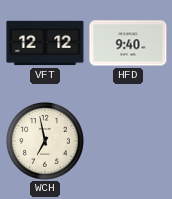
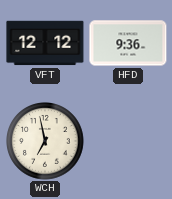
HFD: 9:40 -> 9:36 (128, 43)
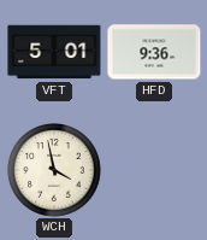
VFT: 12:12 -> 5:01 (54, 52)
WCH: 6:58 -> 3:58 (55, 171)
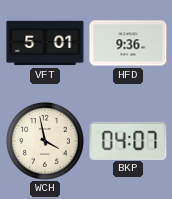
BKP: none -> 04:07 (128, 140)
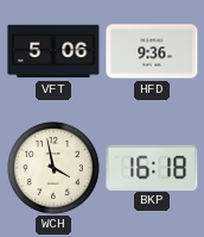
VFT: 5:01 -> 5:06 (53, 51)
BKP: 04:07 -> 16:18 (152, 167)
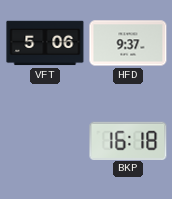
HFD: 9:36 -> 9:37 (128, 43)
WCH: 3:58 -> none (55, 169)
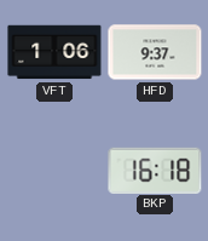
VFT: 5:06 -> 1:06 (54, 52)
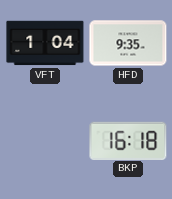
VFT: 1:06 -> 1:04 (45, 43)
HFD: 9:37 -> 9:35 (128, 43)
